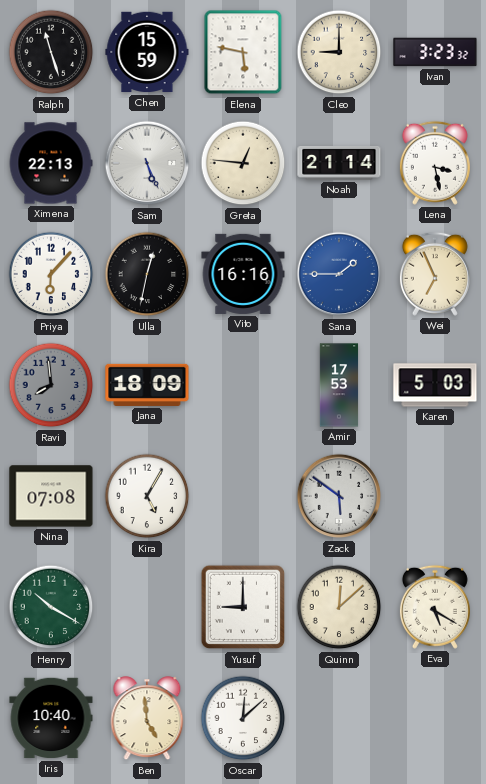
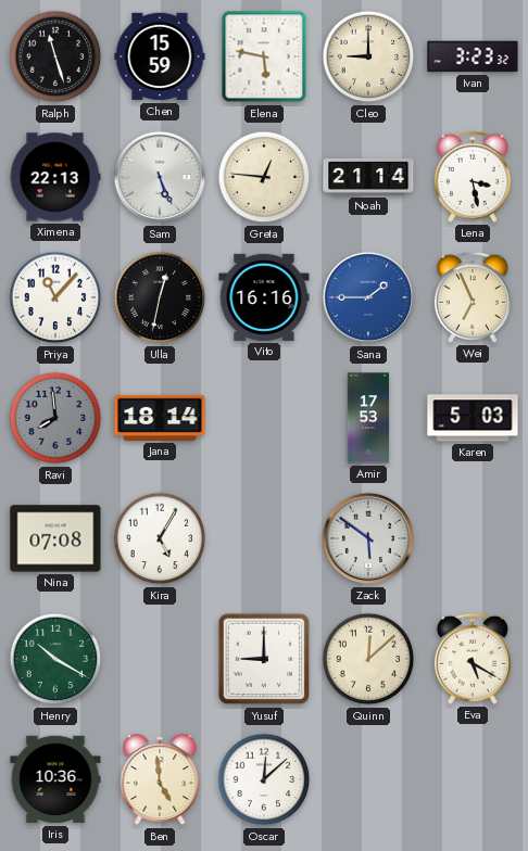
Priya: 6:07 -> 11:07 (55, 297)
Jana: 18:09 -> 18:14 (160, 418)
Iris: 10:40 -> 10:36 (55, 779)
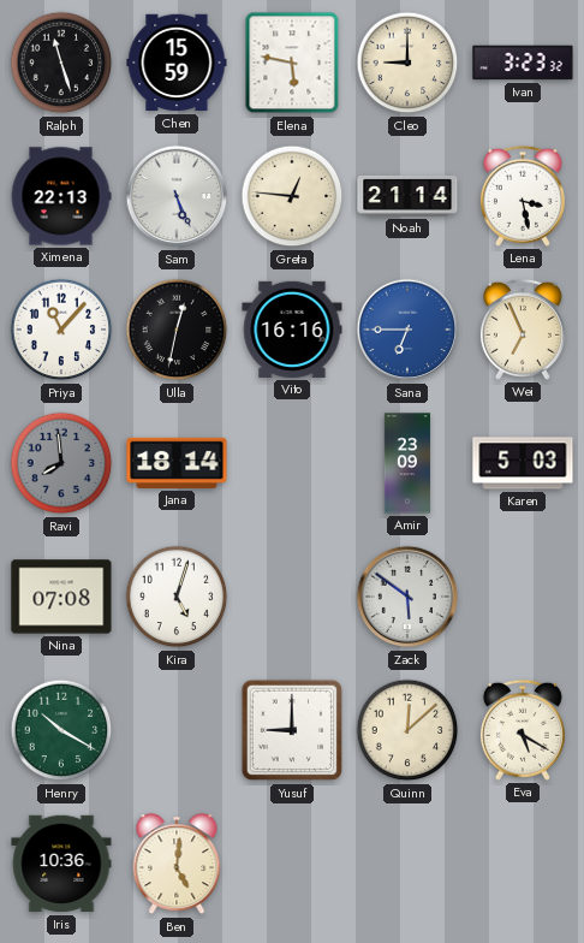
Sana: 1:45 -> 6:45 (407, 330)
Amir: 17:53 -> 23:09 (407, 463)
Kira: 5:05 -> 5:03 (177, 597)
Ben: 4:59 -> 5:01 (177, 865)
Oscar: 12:08 -> none (264, 779)
